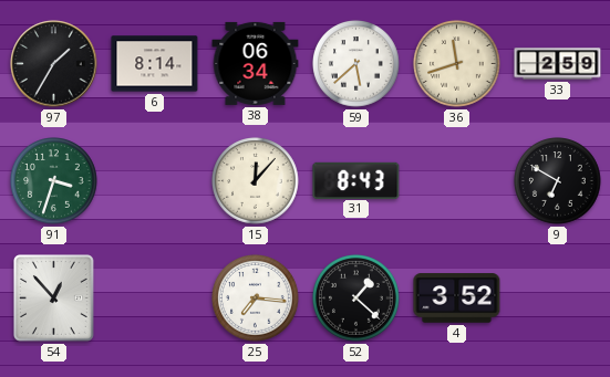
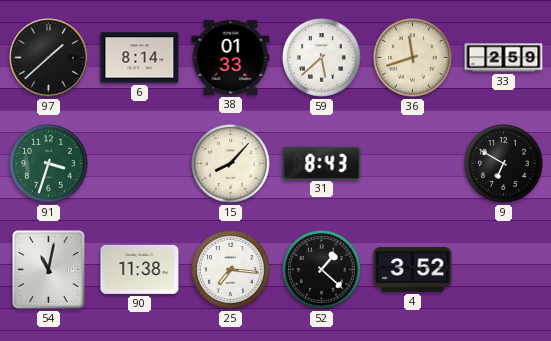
97: 1:35 -> 1:38 (49, 58)
38: 06:34 -> 01:33 (231, 57)
15: 12:07 -> 8:07 (231, 164)
54: 12:53 -> 11:02 (49, 270)
90: none -> 11:38 (140, 269)
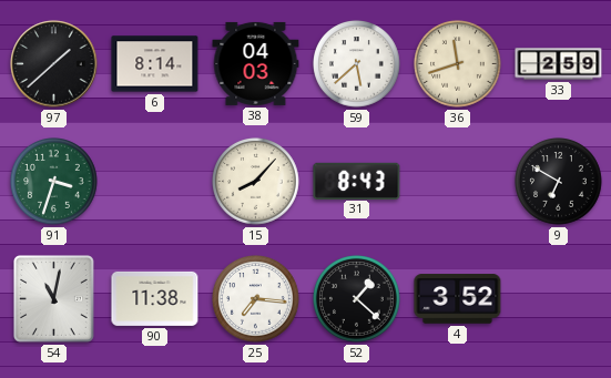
38: 01:33 -> 04:03 (256, 63)
